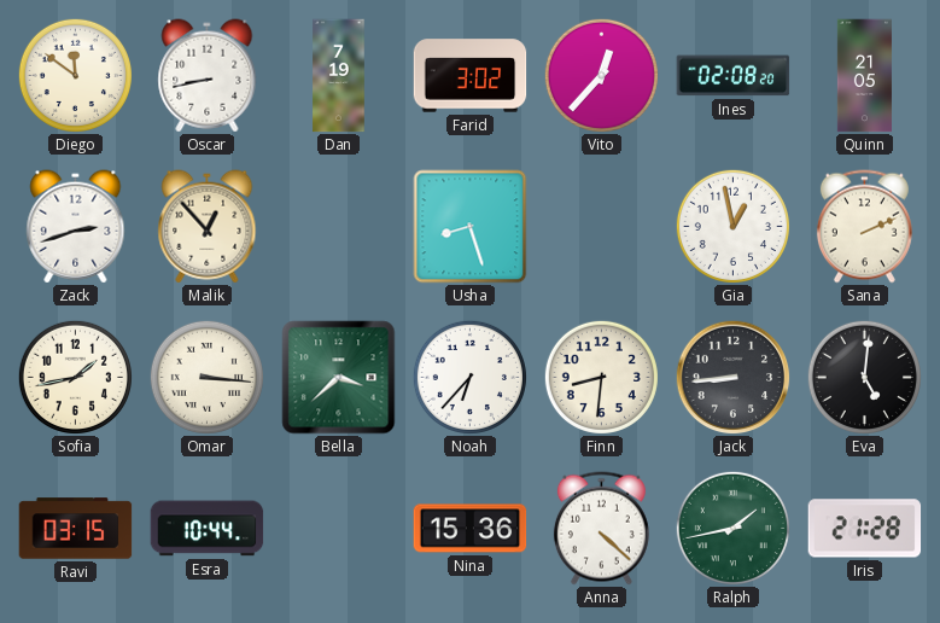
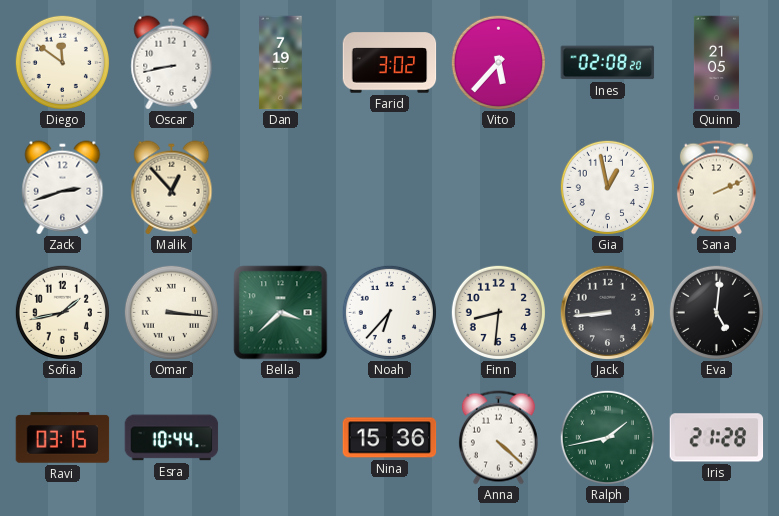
Vito: 12:37 -> 5:37 (498, 62)
Usha: 8:27 -> none (471, 227)
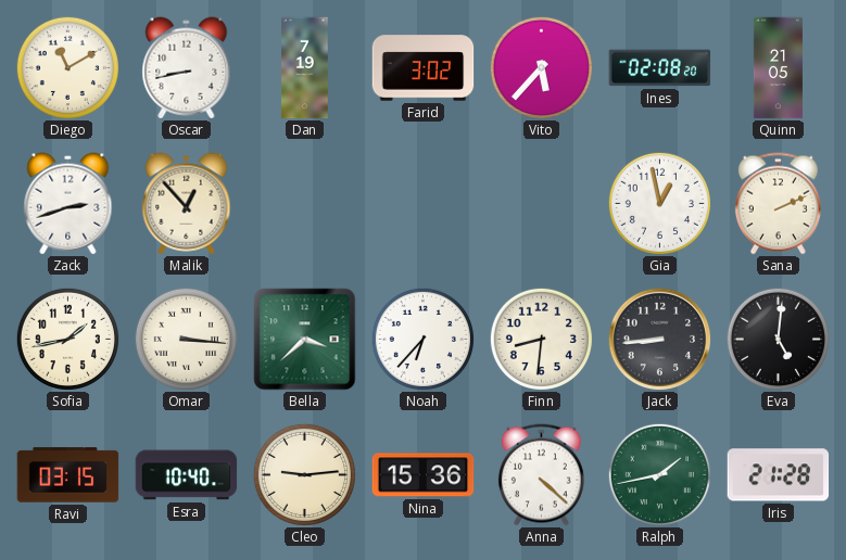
Diego: 11:51 -> 11:10 (67, 67)
Esra: 10:44 -> 10:40 (187, 475)
Cleo: none -> 9:14 (304, 474)
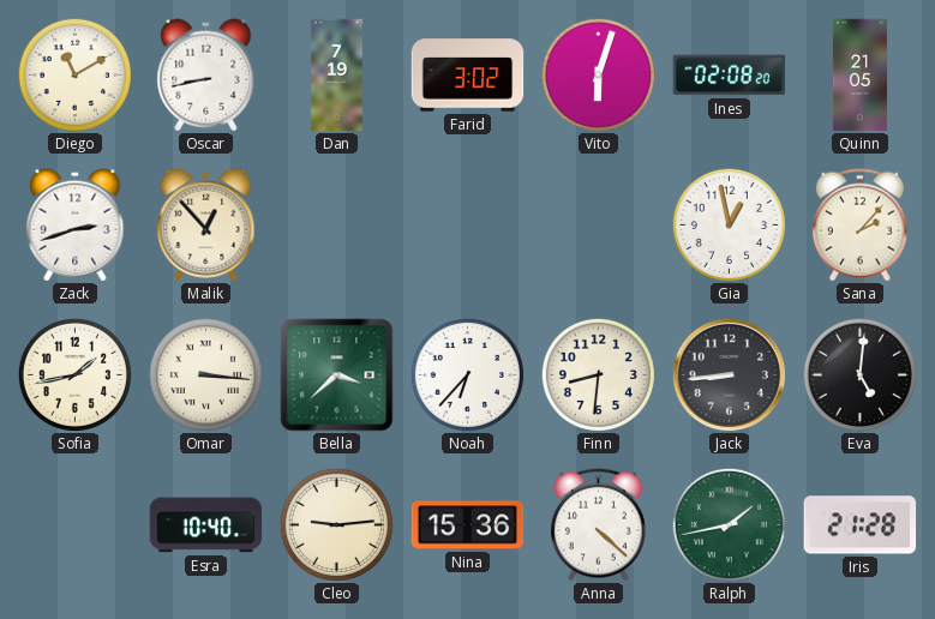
Vito: 5:37 -> 6:03 (598, 74)
Sana: 2:11 -> 2:07 (859, 226)
Ravi: 03:15 -> none (68, 475)
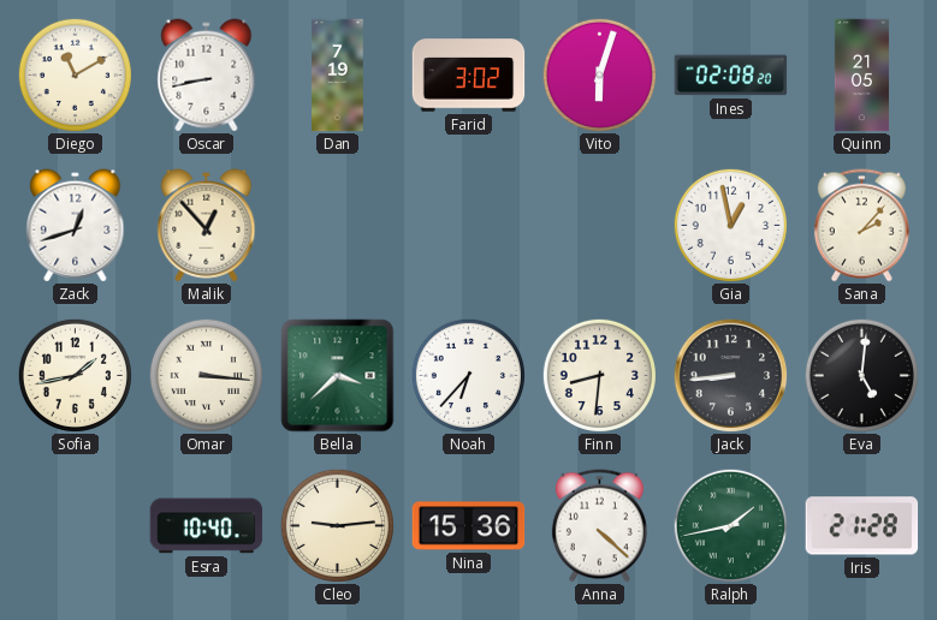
Zack: 2:42 -> 12:42 (76, 226)
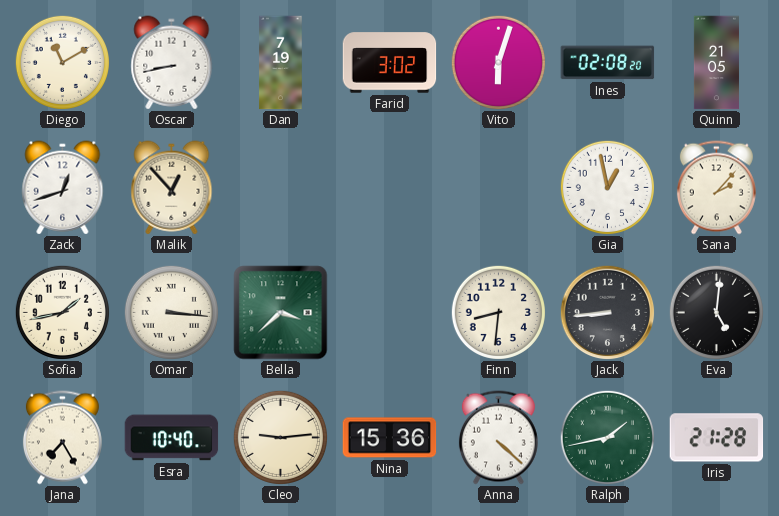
Noah: 6:37 -> none (468, 375)
Jana: none -> 7:25 (62, 438)
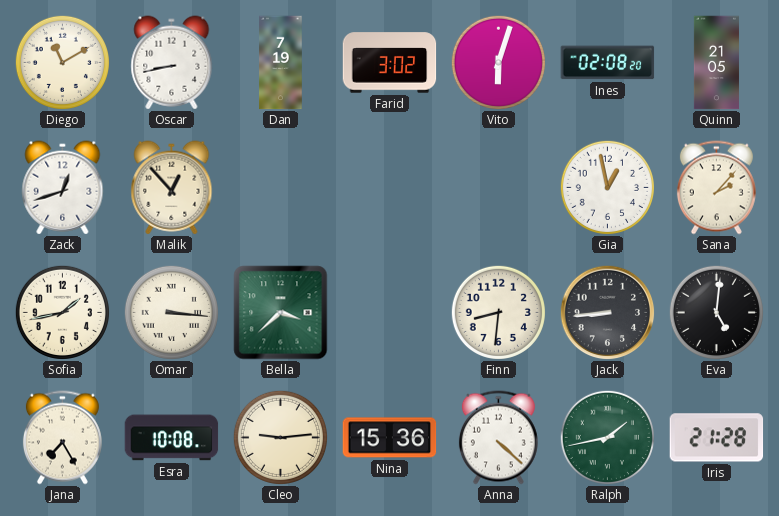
Esra: 10:40 -> 10:08 (172, 438)
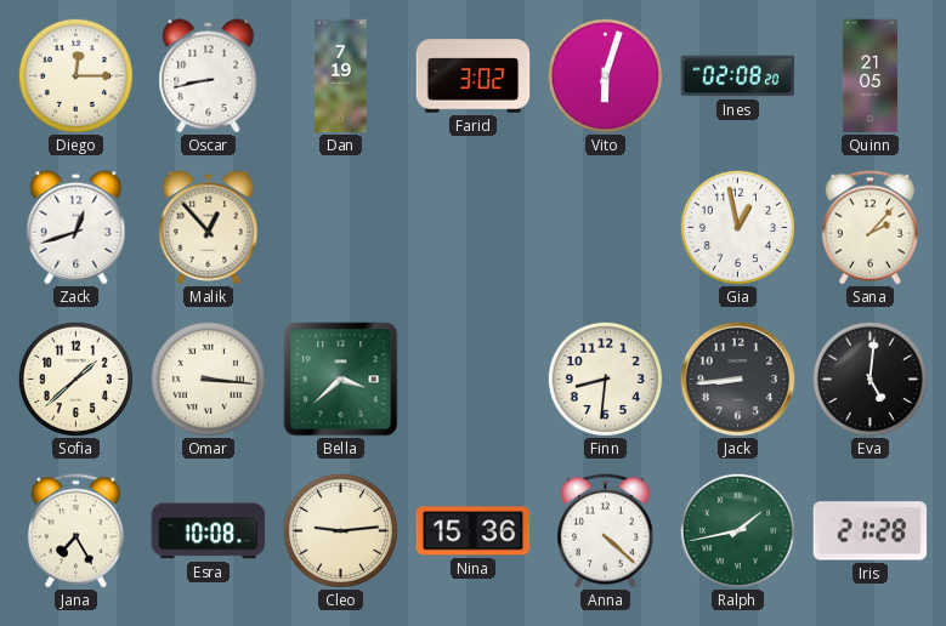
Diego: 11:10 -> 12:15 (75, 75)
Sofia: 1:43 -> 1:38 (75, 379)
